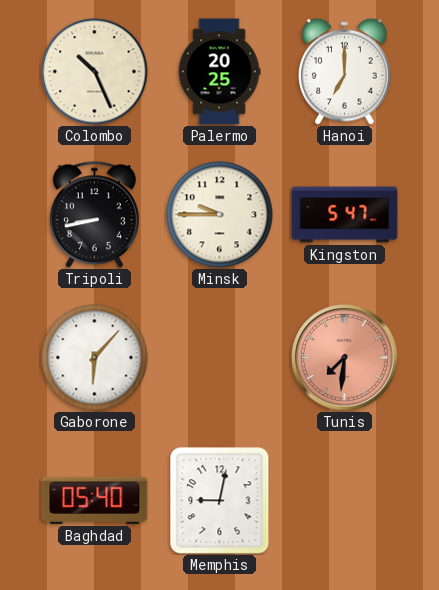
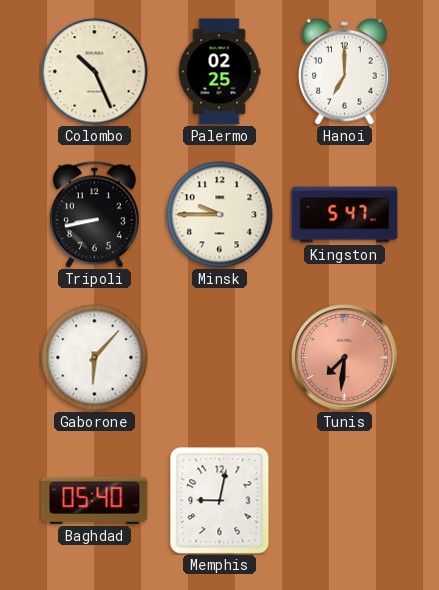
Palermo: 20:25 -> 02:25 (219, 72)
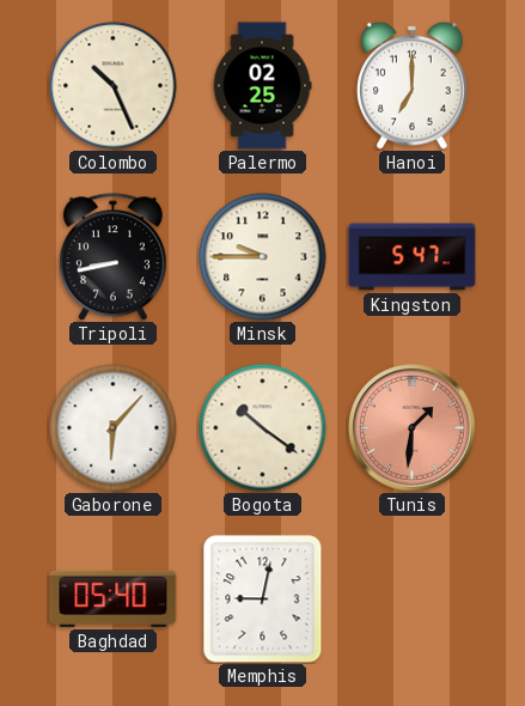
Bogota: none -> 10:21 (263, 428)
Tunis: 7:31 -> 1:31 (413, 428)
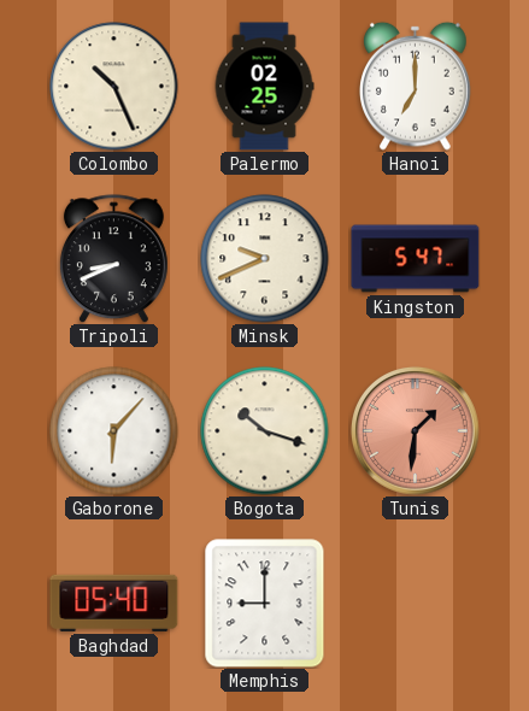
Tripoli: 8:43 -> 8:41 (113, 259)
Minsk: 9:45 -> 9:41 (265, 259)
Bogota: 10:21 -> 10:18 (265, 431)
Memphis: 9:02 -> 9:00 (265, 604)
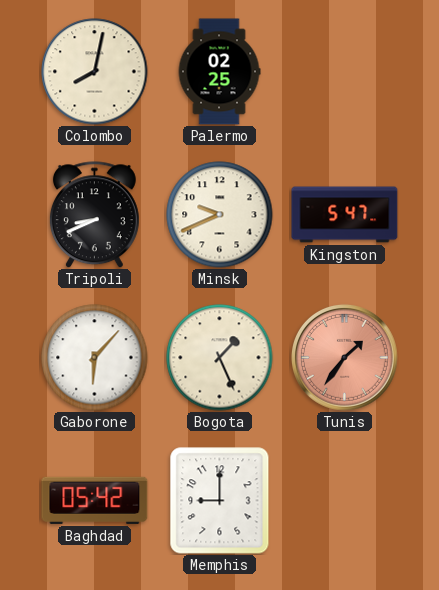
Colombo: 10:26 -> 8:02 (95, 72)
Hanoi: 7:00 -> none (416, 86)
Bogota: 10:18 -> 1:26 (220, 358)
Tunis: 1:31 -> 1:36 (345, 358)
Baghdad: 05:40 -> 05:42 (95, 500)
